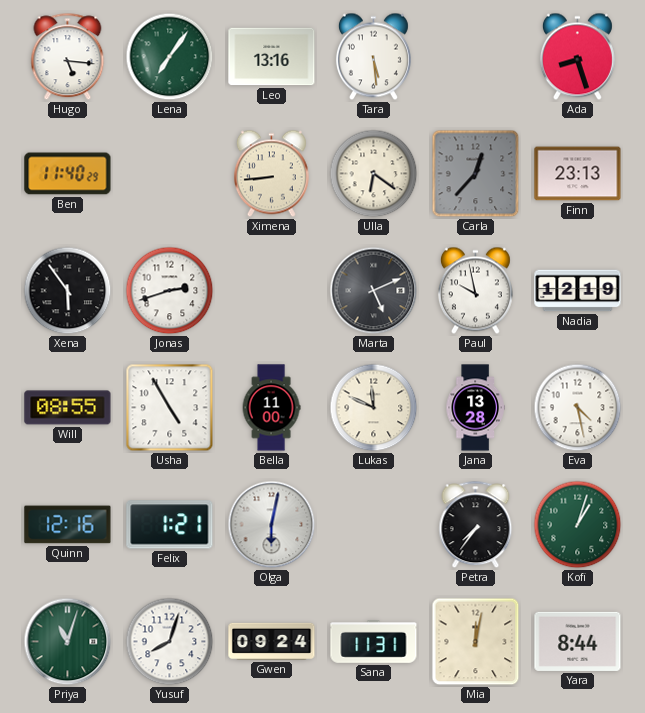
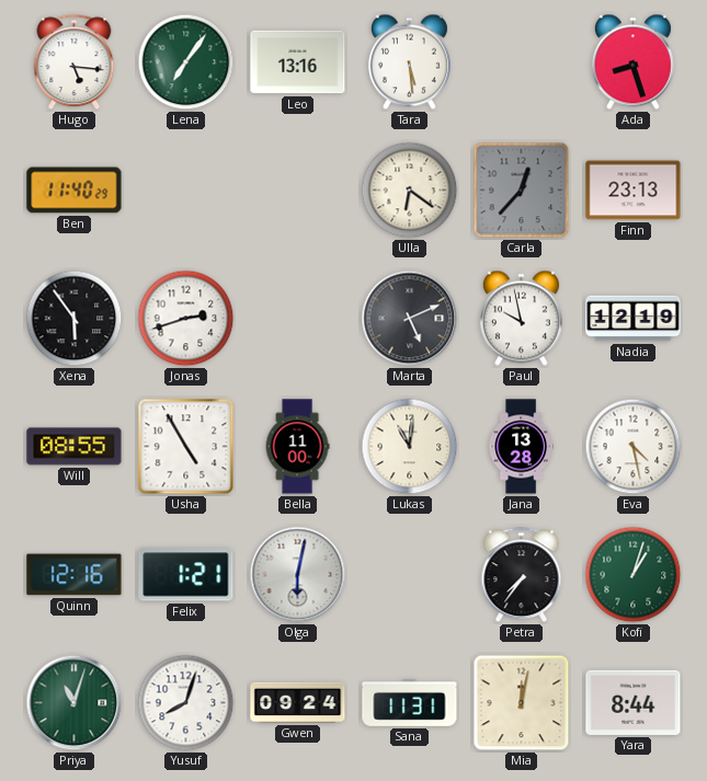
Ximena: 8:44 -> none (271, 174)
Lukas: 11:49 -> 11:01 (410, 447)
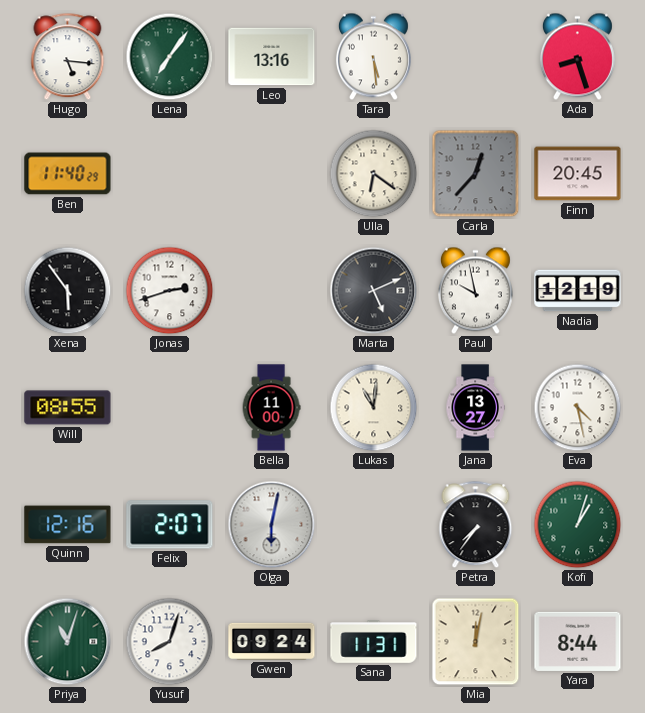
Finn: 23:13 -> 20:45 (578, 174)
Usha: 4:55 -> none (186, 447)
Jana: 13:28 -> 13:27 (475, 408)
Felix: 1:21 -> 2:07 (170, 525)
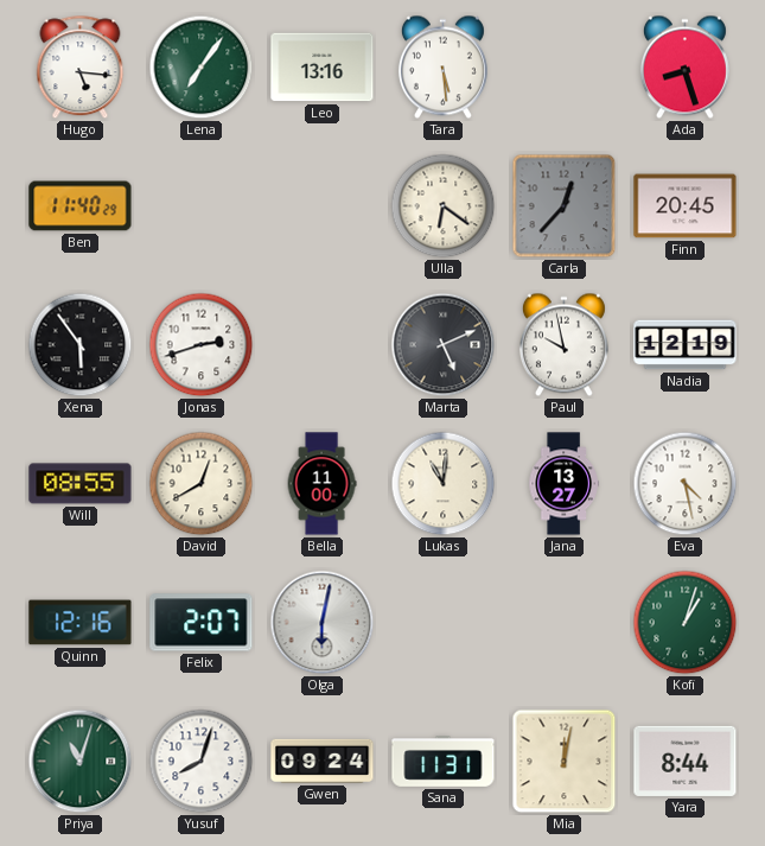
David: none -> 12:40 (202, 484)
Petra: 7:36 -> none (476, 525)
